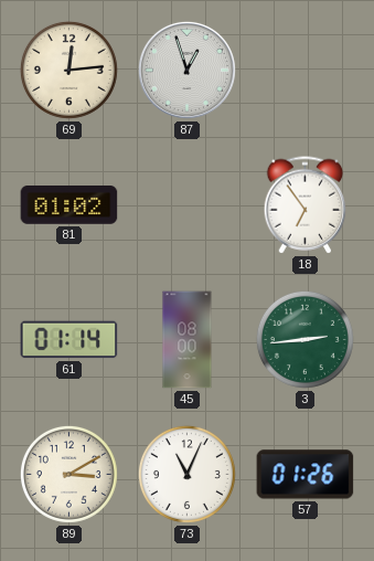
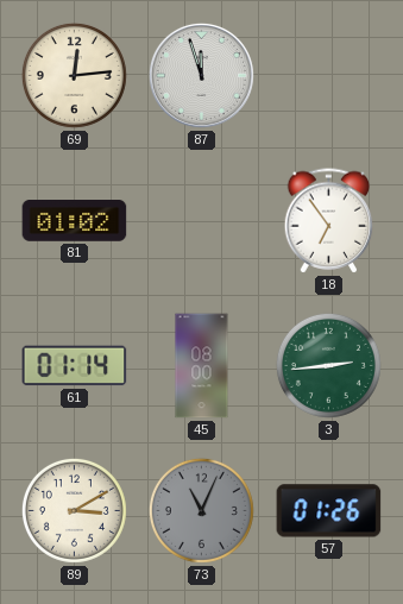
87: 12:57 -> 11:57 (201, 75)
73 dial: white -> grey (201, 510)
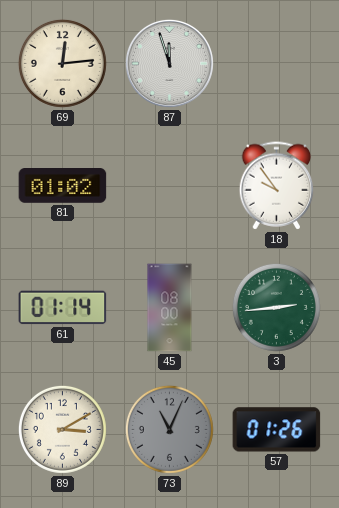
18: 6:54 -> 9:54 (277, 186)
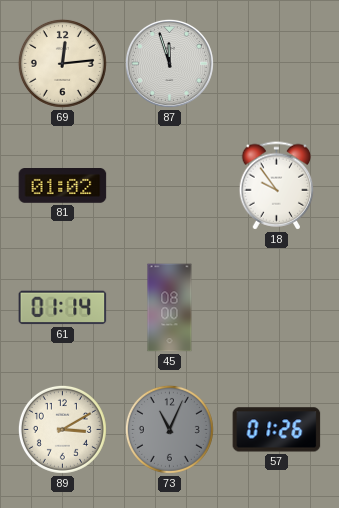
3: 2:44 -> none (276, 307)
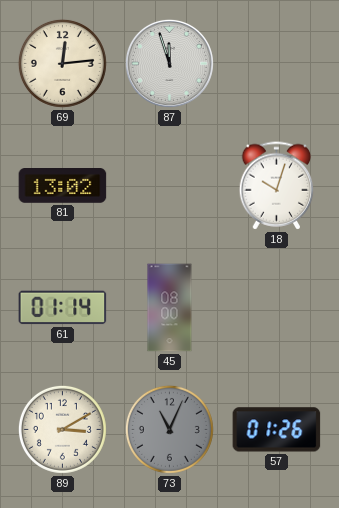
81: 01:02 -> 13:02 (63, 186)
18: 9:54 -> 10:03 (277, 186)
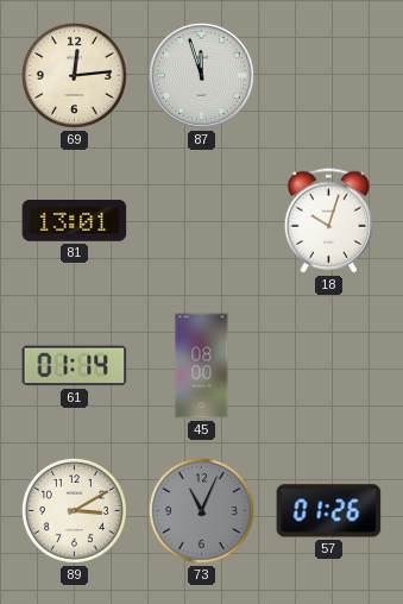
81: 13:02 -> 13:01 (75, 221)
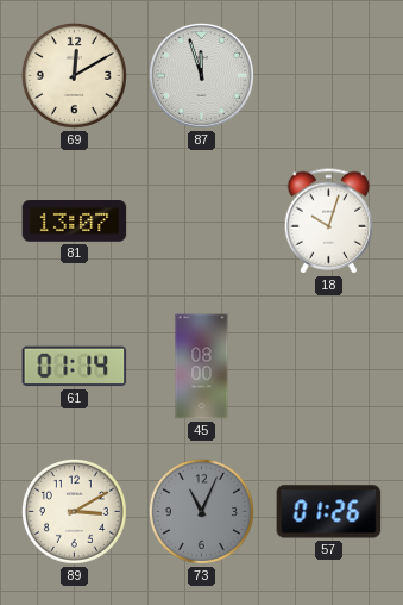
69: 12:14 -> 12:10 (74, 75)
81: 13:01 -> 13:07 (75, 222)
